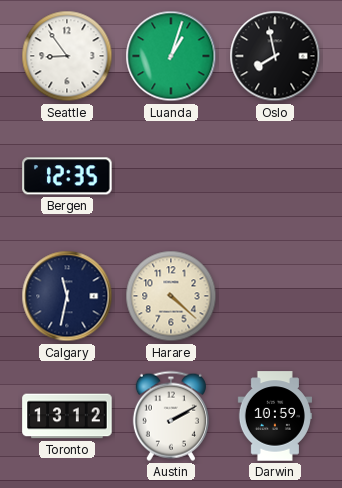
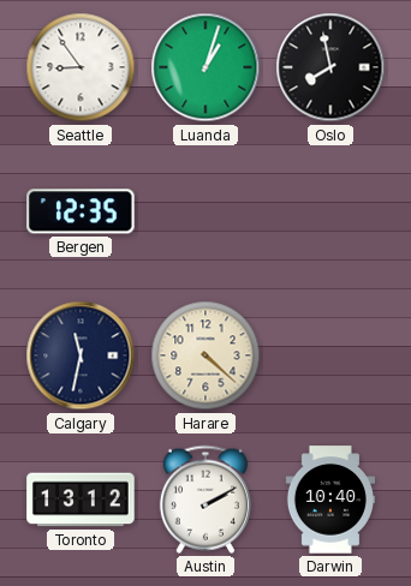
Darwin: 10:59 -> 10:40 (329, 500)
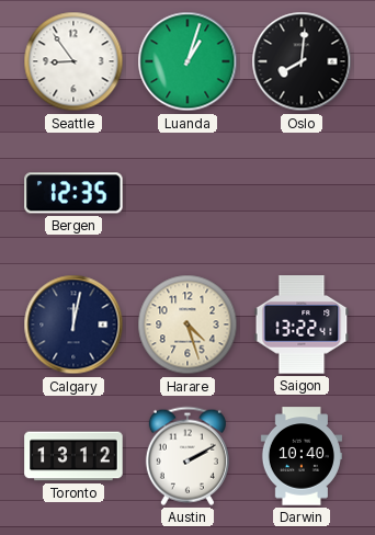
Oslo: 7:58 -> 8:01 (302, 61)
Calgary: 11:32 -> 12:02 (73, 325)
Harare: 4:22 -> 4:27 (187, 325)
Saigon: none -> 13:22 (302, 325)
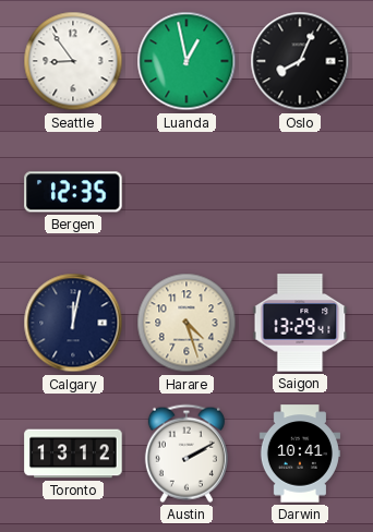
Luanda: 1:03 -> 12:58 (186, 61)
Oslo: 8:01 -> 8:04 (300, 61)
Saigon: 13:22 -> 13:29 (300, 323)
Darwin: 10:40 -> 10:41 (299, 454)
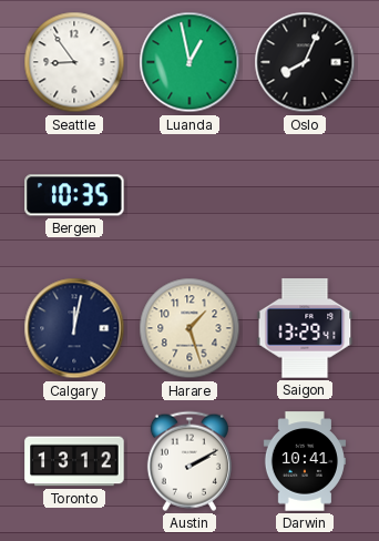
Bergen: 12:35 -> 10:35 (74, 195)
Harare: 4:27 -> 1:27 (189, 328)
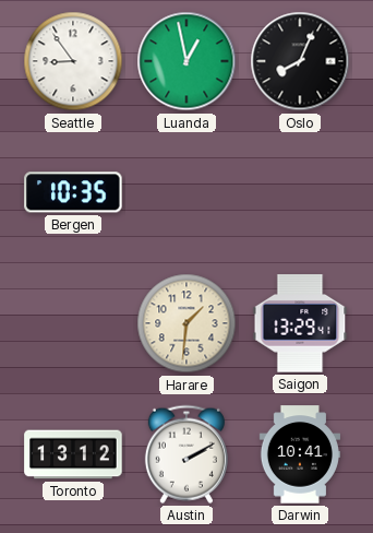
Calgary: 12:02 -> none (74, 328)
Harare: 1:27 -> 1:31 (186, 323)
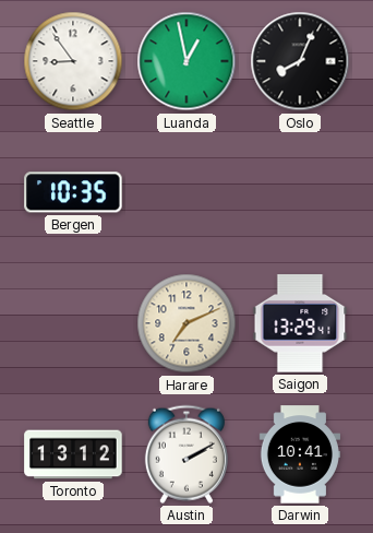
Harare: 1:31 -> 7:11 (186, 323)
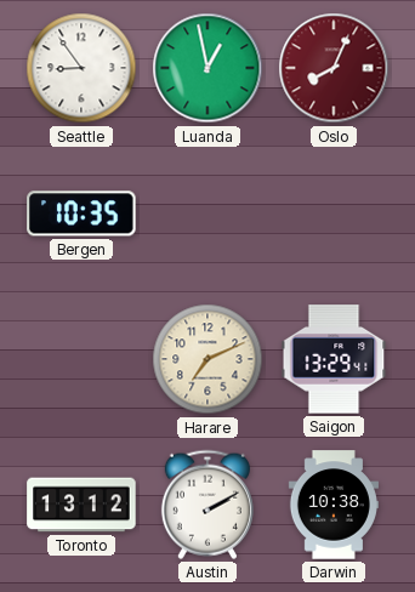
Oslo dial: black -> burgundy (334, 68)
Darwin: 10:41 -> 10:38 (332, 505)
